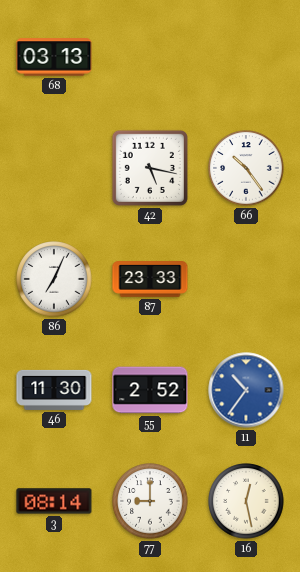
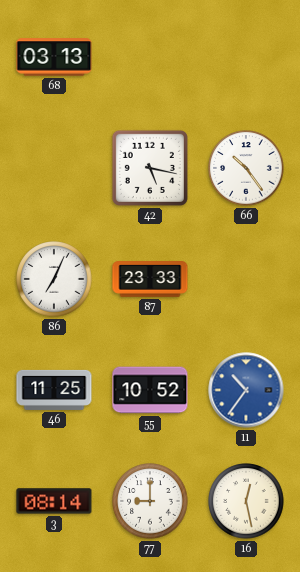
46: 11:30 -> 11:25 (54, 390)
55: 2:52 -> 10:52 (150, 390)
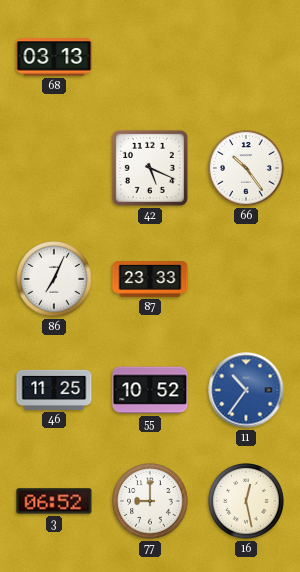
42: 5:17 -> 5:19 (150, 168)
3: 08:14 -> 06:52 (54, 501)
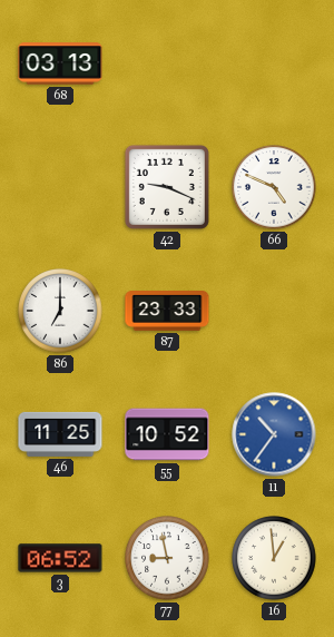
42: 5:19 -> 9:19 (167, 187)
66: 10:24 -> 4:49 (274, 187)
86: 7:04 -> 7:00 (60, 311)
77: 9:00 -> 8:58 (167, 558)
16: 12:28 -> 12:59 (274, 558)
